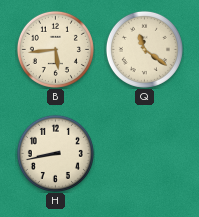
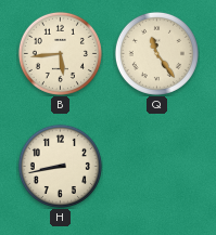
Q: 11:21 -> 11:24 (156, 53)
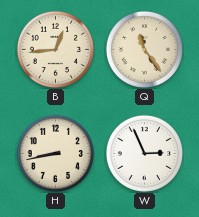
B: 5:44 -> 12:44 (55, 49)
W: none -> 2:56 (144, 153)
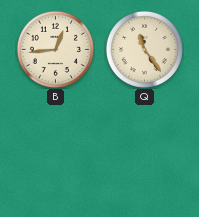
H: 8:43 -> none (55, 153)
W: 2:56 -> none (144, 153)
